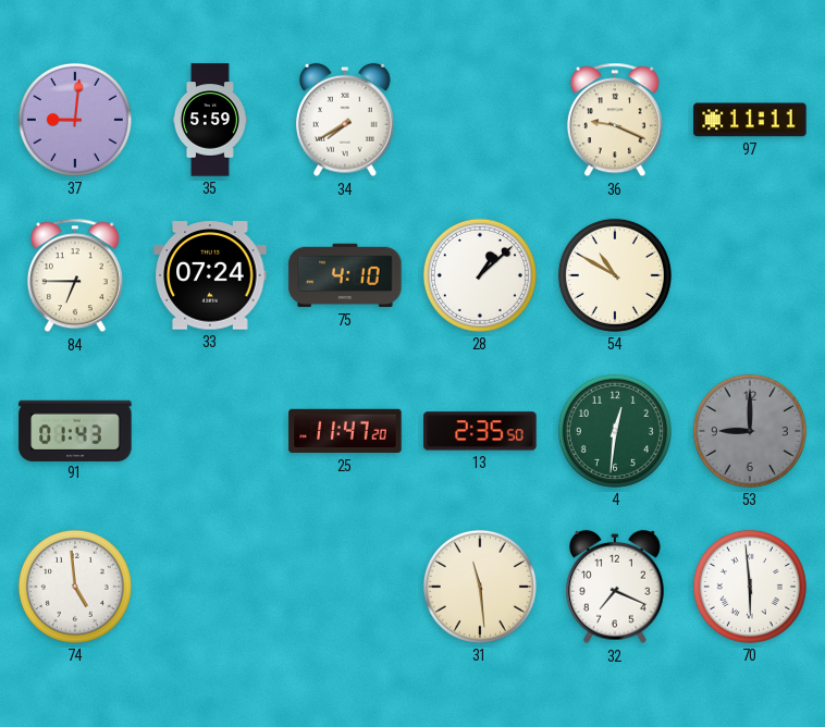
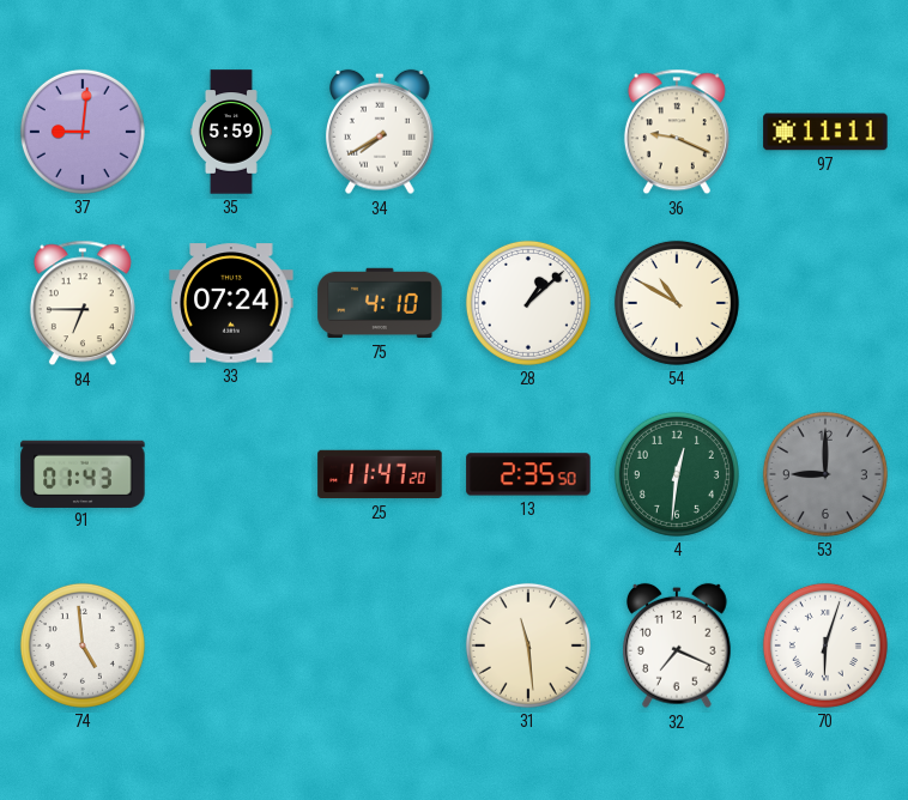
70: 5:59 -> 6:03 (825, 646)
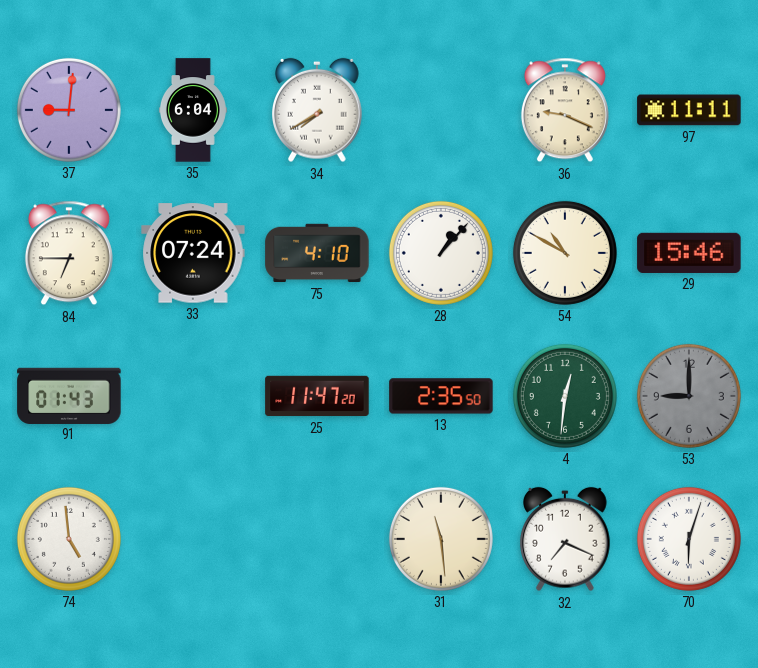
35: 5:59 -> 6:04 (193, 110)
28: 1:08 -> 1:07 (441, 253)
29: none -> 15:46 (689, 253)
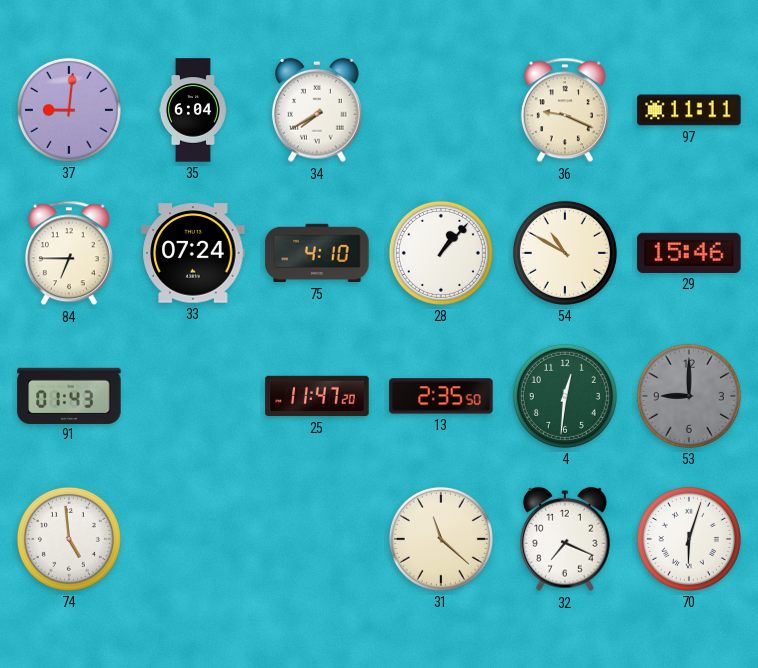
31: 11:29 -> 11:22 (441, 539)
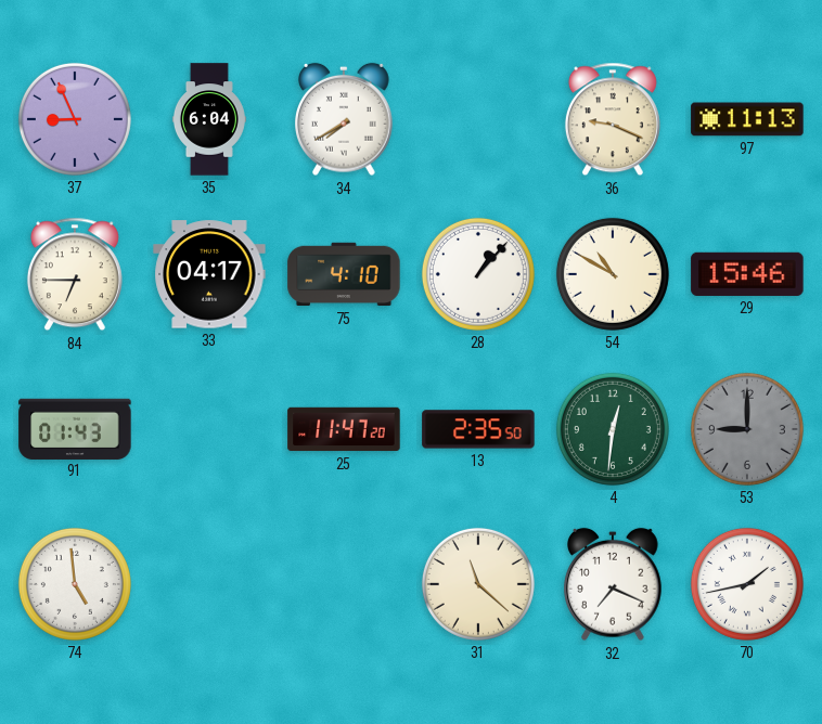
37: 9:01 -> 8:56 (75, 119)
97: 11:11 -> 11:13 (747, 119)
33: 07:24 -> 04:17 (209, 274)
70: 6:03 -> 1:43 (747, 584)
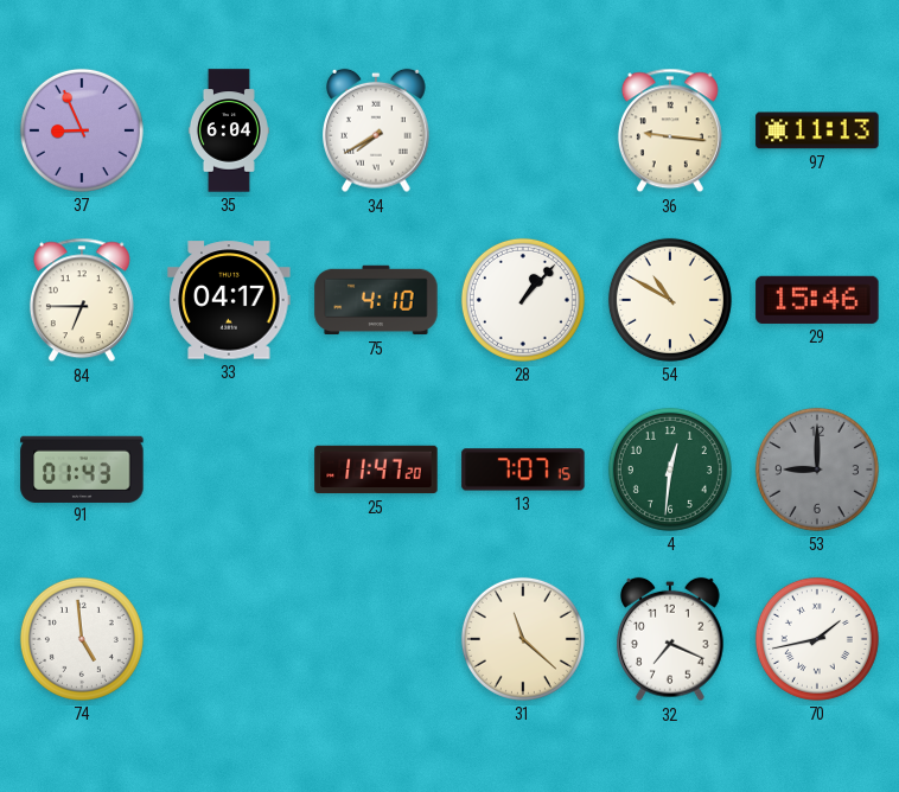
36: 9:19 -> 9:16 (670, 130)
13: 2:35 -> 7:07 (523, 470)
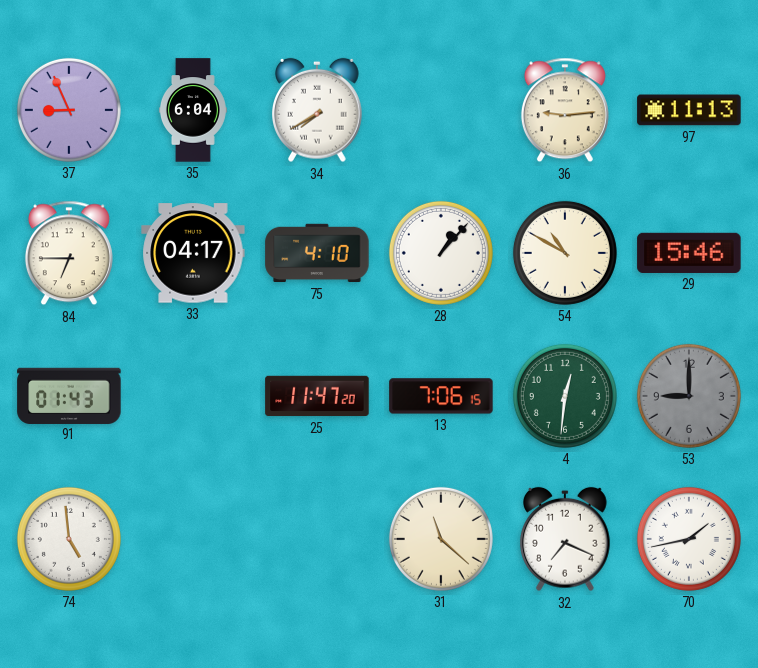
36: 9:16 -> 9:14 (565, 110)
13: 7:07 -> 7:06 (441, 396)
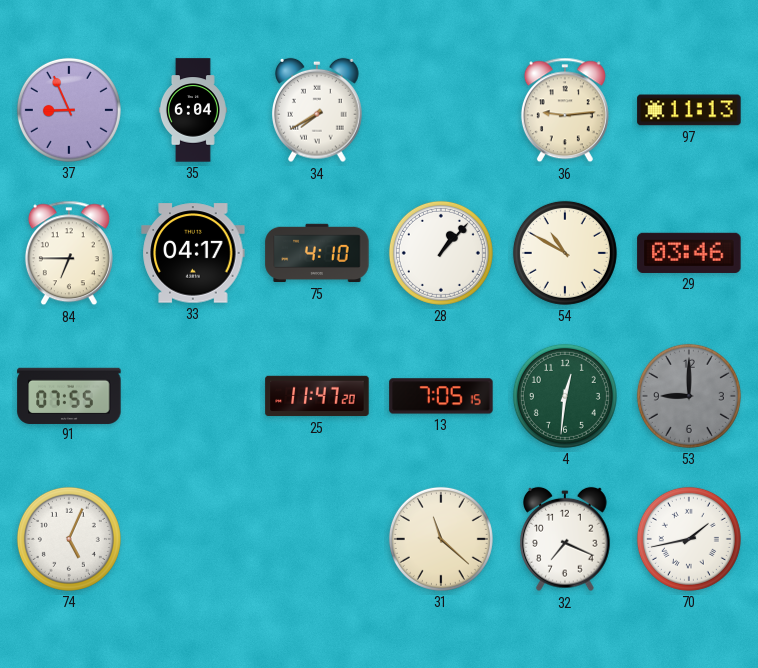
29: 15:46 -> 03:46 (689, 253)
91: 01:43 -> 07:55 (69, 395)
13: 7:06 -> 7:05 (441, 396)
74: 4:59 -> 5:04 (69, 539)
